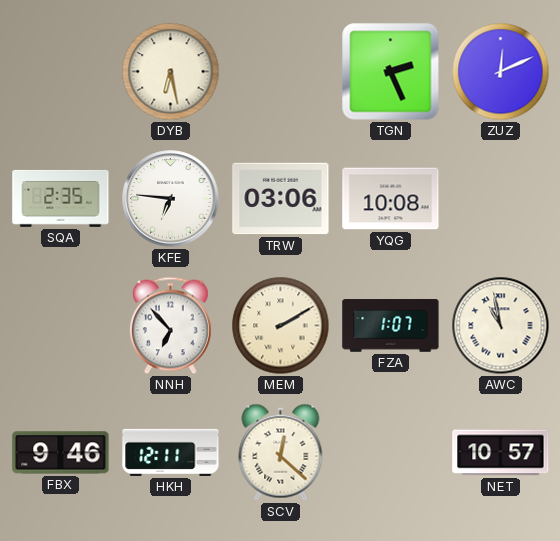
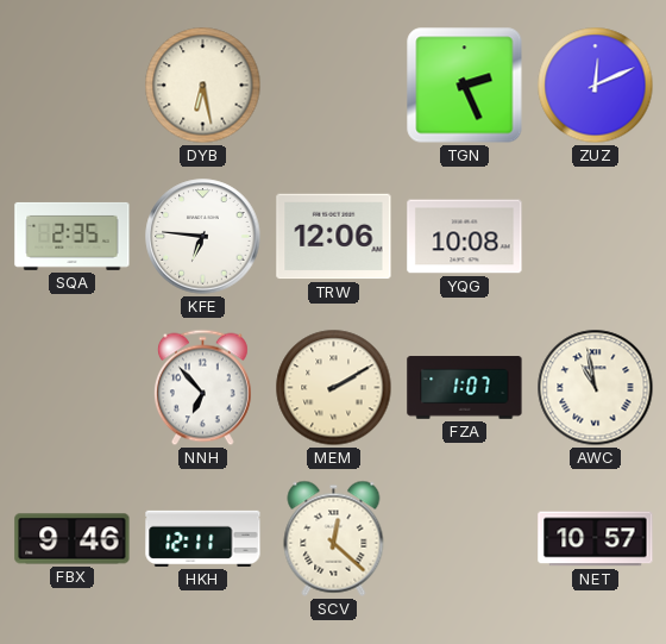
TRW: 03:06 -> 12:06 (334, 237)
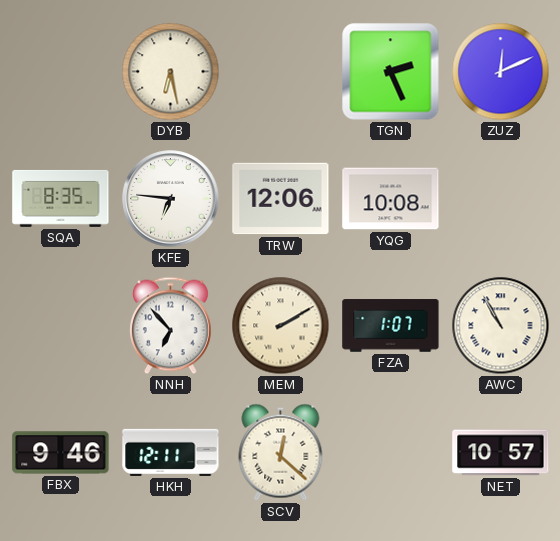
SQA: 2:35 -> 8:35 (61, 198)
AWC: 10:58 -> 10:55 (501, 326)
